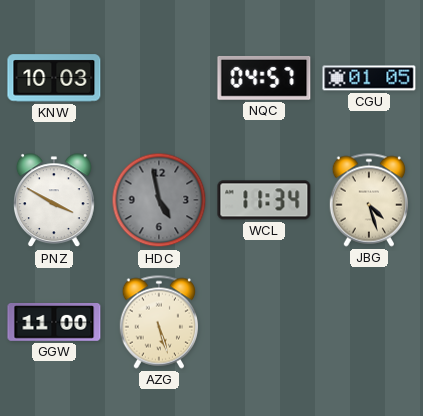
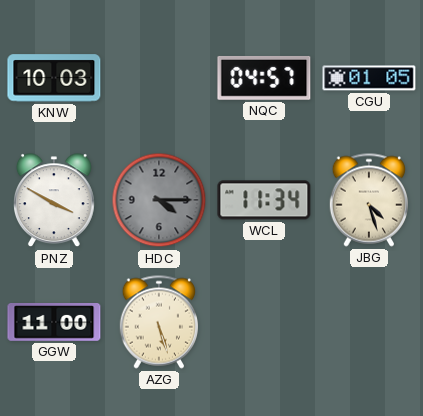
HDC: 4:58 -> 4:15 (159, 200)
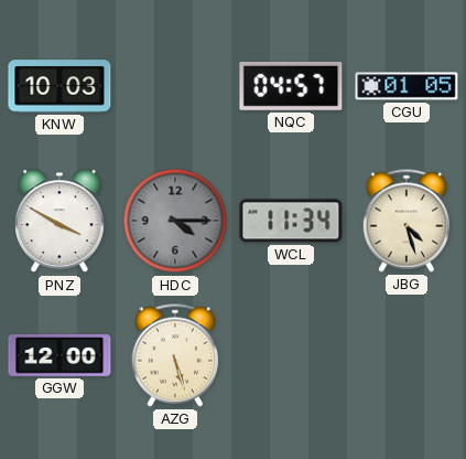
GGW: 11:00 -> 12:00 (59, 356)
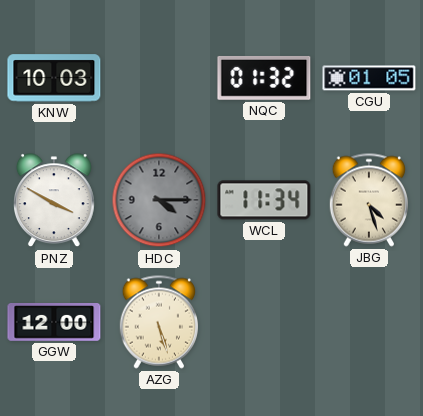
NQC: 04:57 -> 01:32 (264, 78)
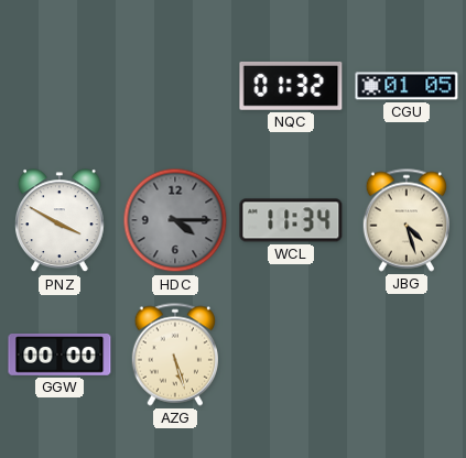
KNW: 10:03 -> none (54, 78)
GGW: 12:00 -> 00:00 (59, 356)
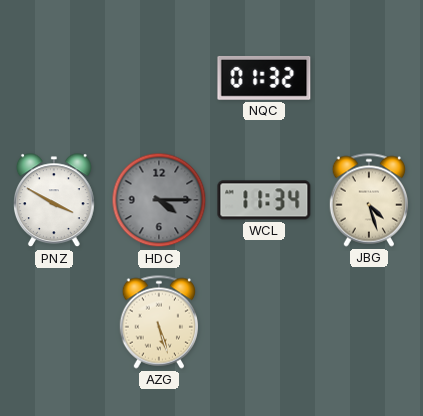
CGU: 01:05 -> none (407, 86)
GGW: 00:00 -> none (59, 356)
